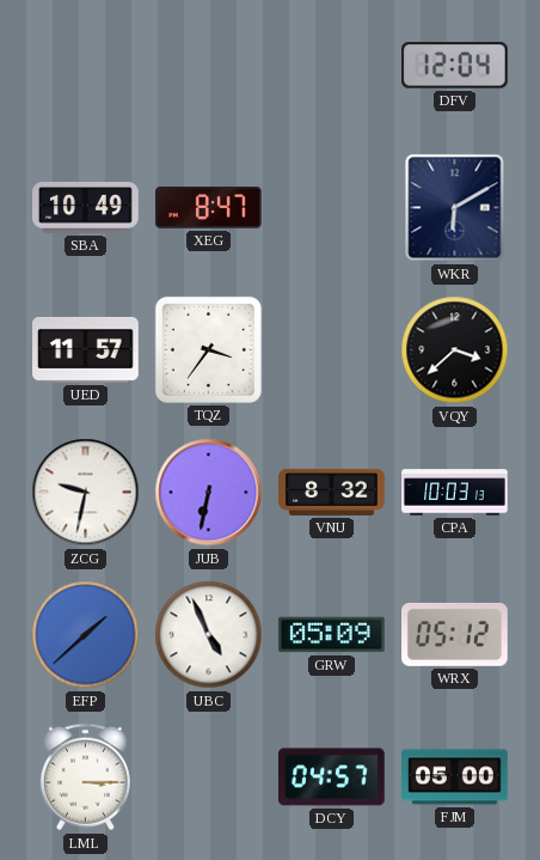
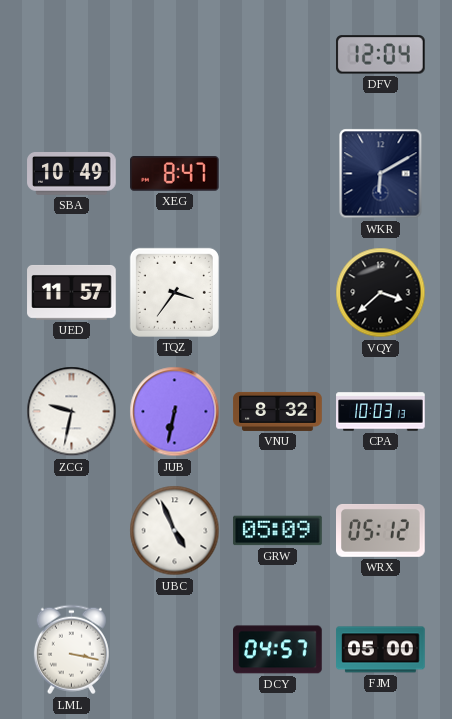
EFP: 1:38 -> none (86, 635)
LML: 3:15 -> 3:17 (71, 650)
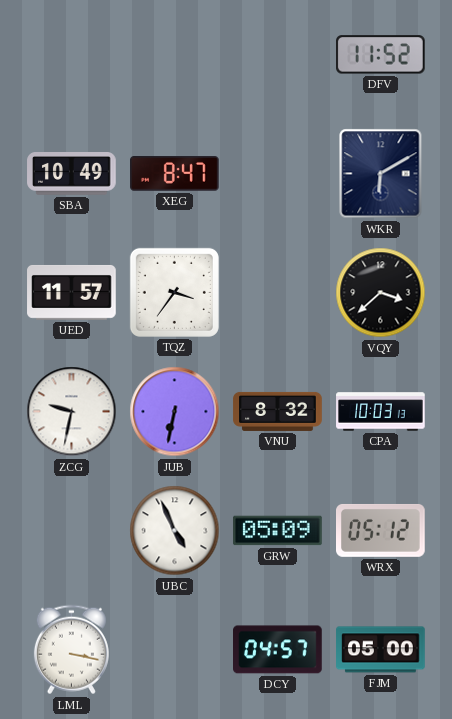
DFV: 12:04 -> 11:52 (381, 55)
